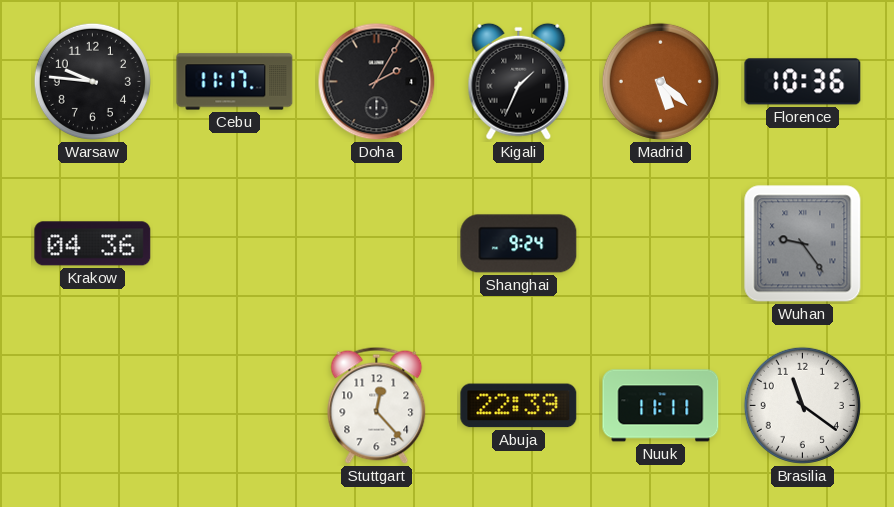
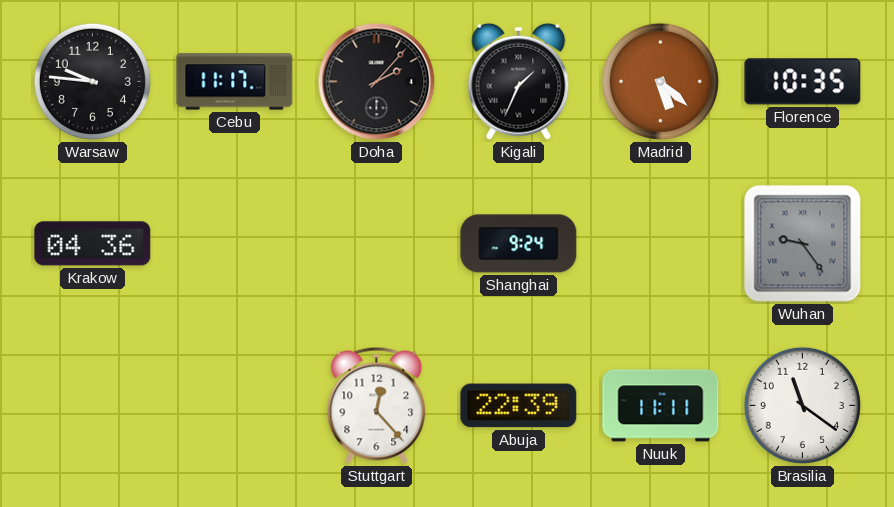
Doha: 2:05 -> 2:07 (377, 82)
Florence: 10:36 -> 10:35 (803, 82)
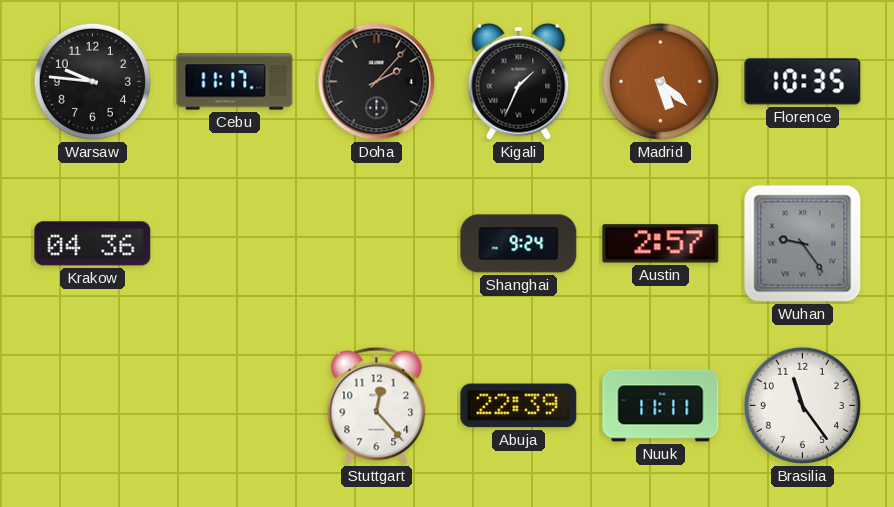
Austin: none -> 2:57 (661, 244)
Brasilia: 11:21 -> 11:24 (802, 405)
